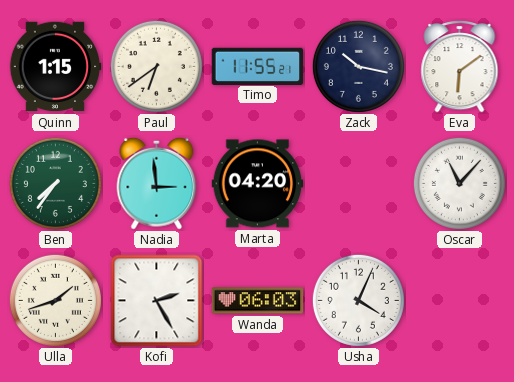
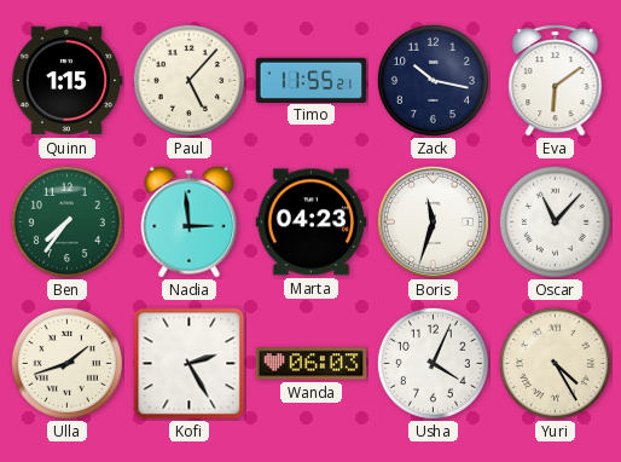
Paul: 6:39 -> 5:07 (188, 80)
Marta: 04:20 -> 04:23 (312, 223)
Boris: none -> 11:33 (433, 221)
Yuri: none -> 4:25 (555, 363)
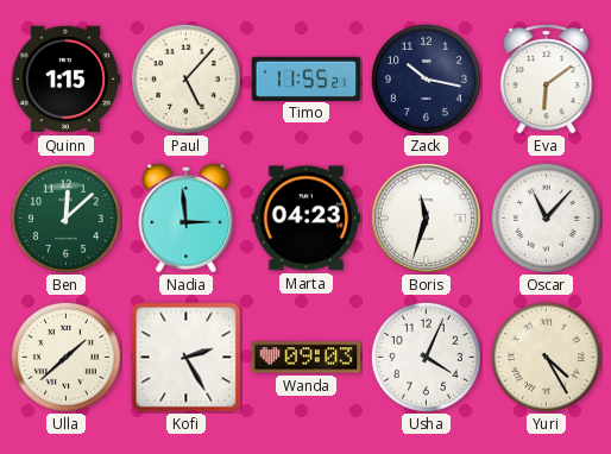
Ben: 7:36 -> 12:08 (65, 217)
Ulla: 1:42 -> 1:38 (65, 357)
Wanda: 06:03 -> 09:03 (307, 358)
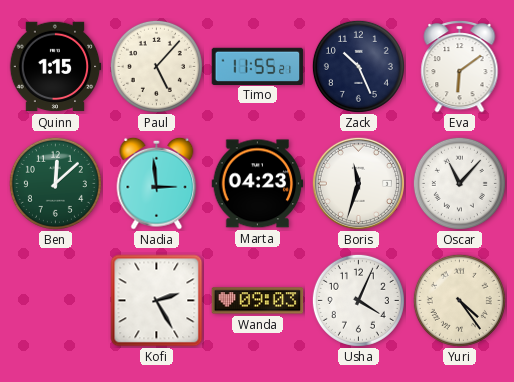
Zack: 10:17 -> 10:26 (358, 66)
Ulla: 1:38 -> none (65, 357)
Yuri: 4:25 -> 4:24 (459, 300)
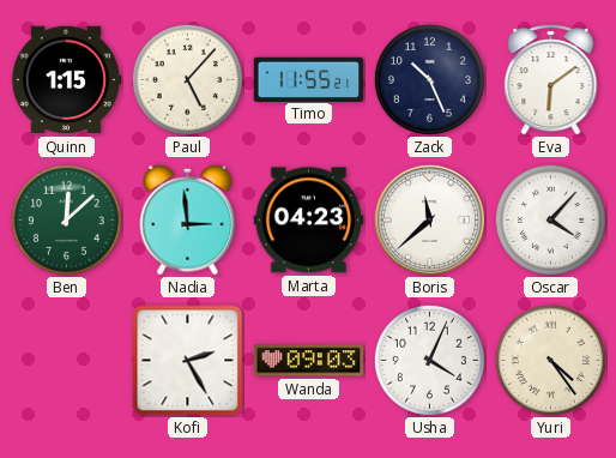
Boris: 11:33 -> 11:38 (429, 219)
Oscar: 11:07 -> 4:07 (550, 219)
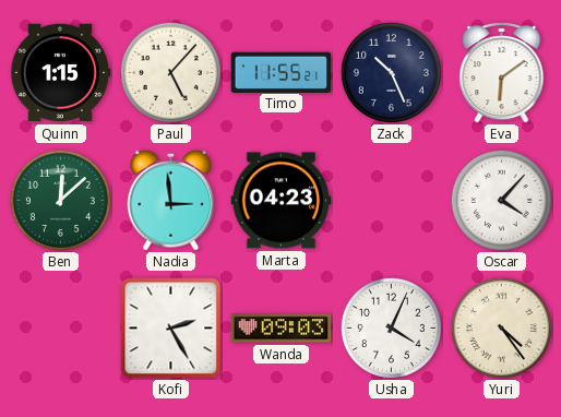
Boris: 11:38 -> none (429, 219)
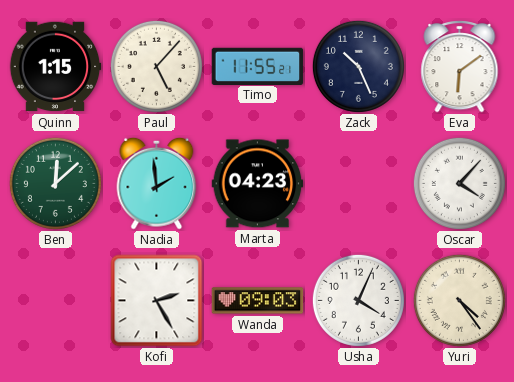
Nadia: 2:59 -> 1:59 (157, 183)
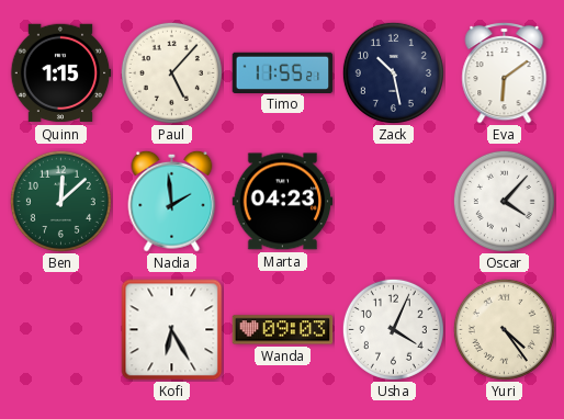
Zack: 10:26 -> 10:28 (393, 72)
Kofi: 2:25 -> 6:25 (172, 330)
